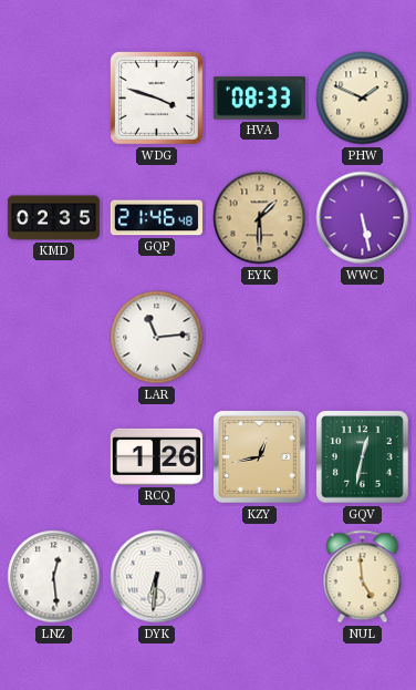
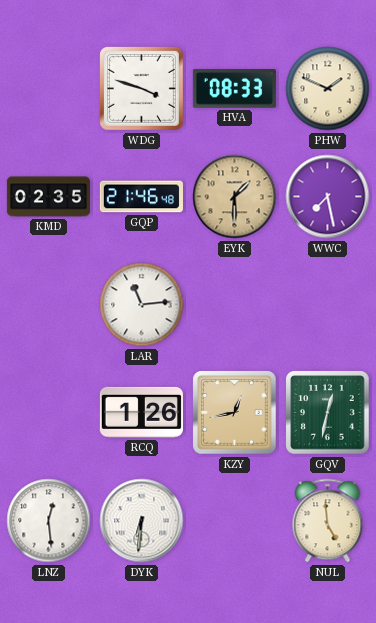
WWC: 5:28 -> 7:28 (328, 197)
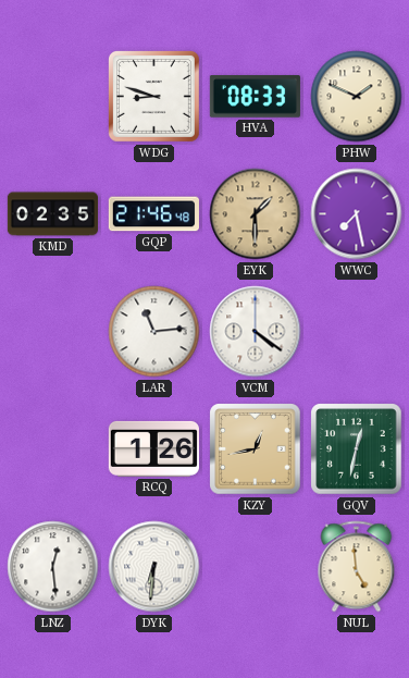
WDG: 3:48 -> 8:48 (153, 96)
VCM: none -> 4:21 (256, 332)
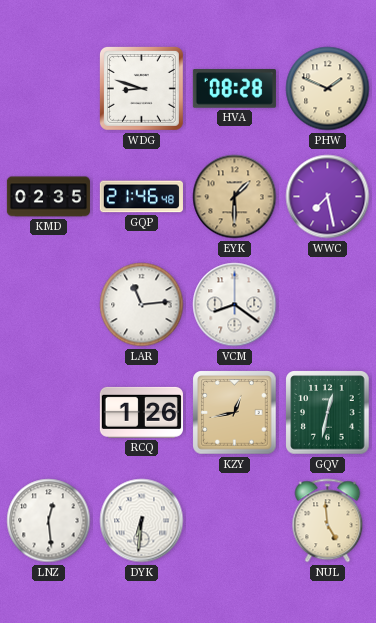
HVA: 08:33 -> 08:28 (234, 89)
VCM: 4:21 -> 8:21 (235, 305)
